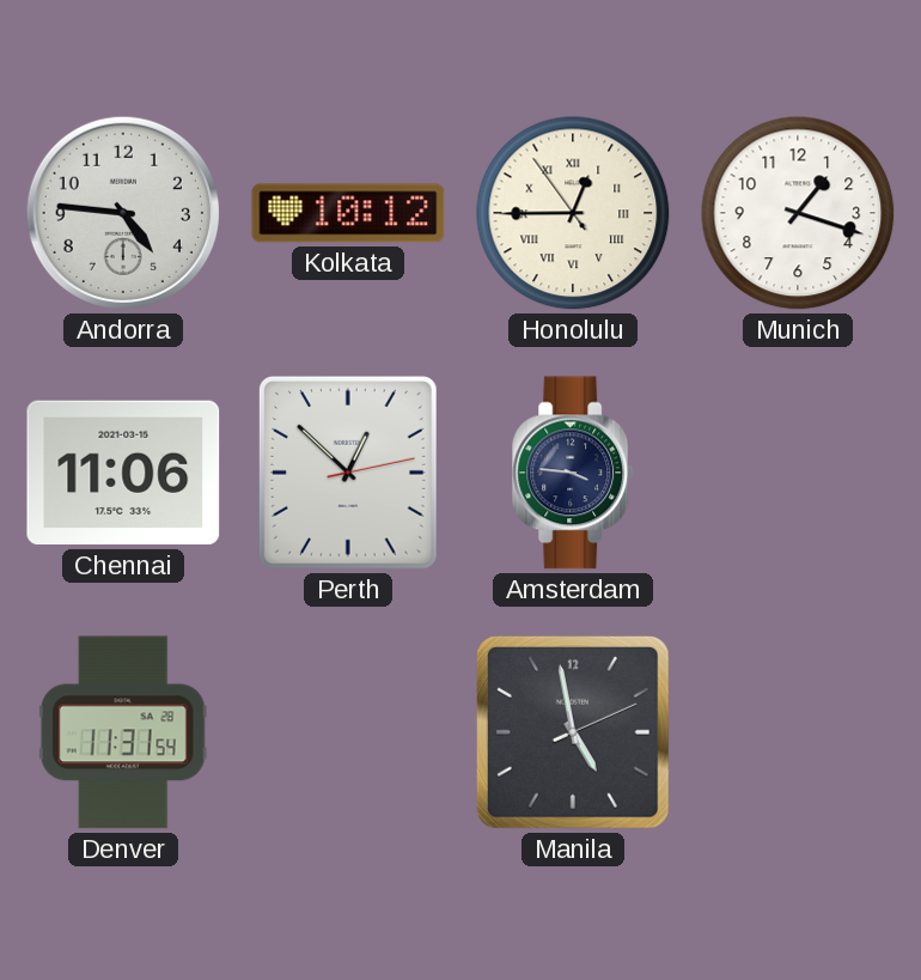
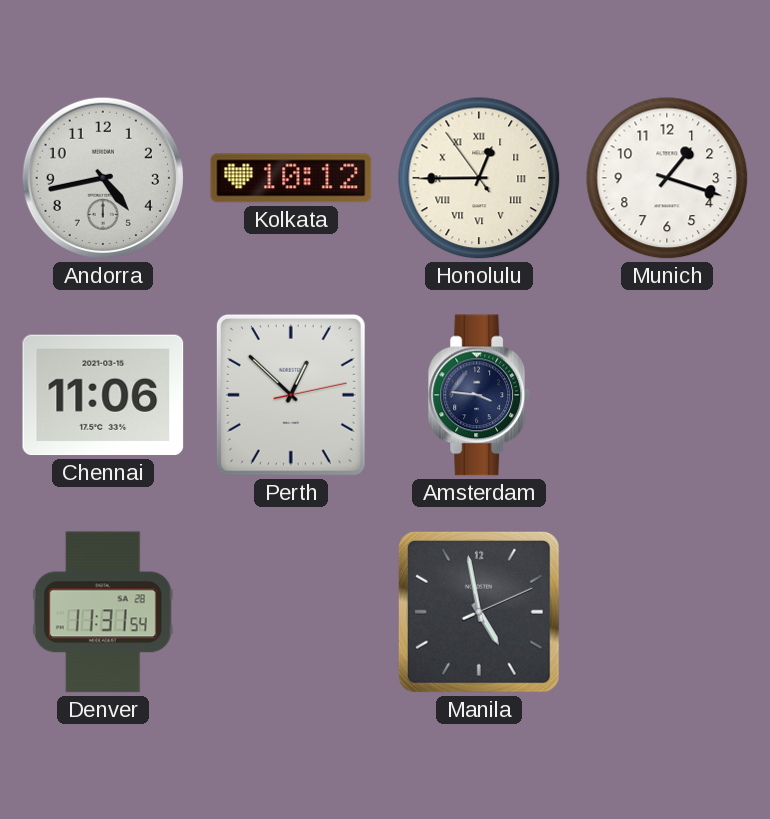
Andorra: 4:46 -> 4:43 (103, 178)
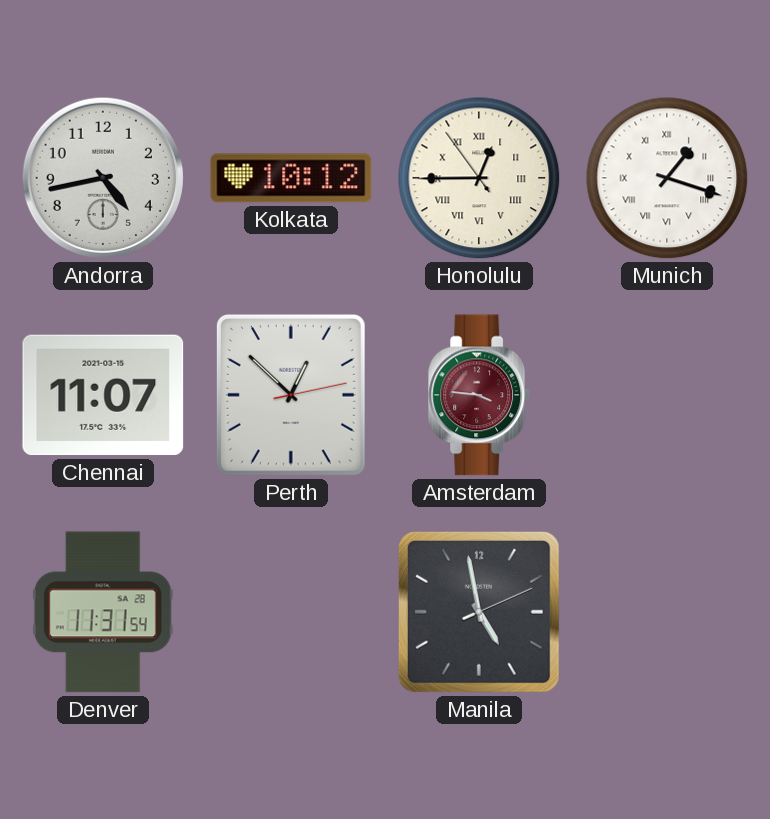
Munich numerals: Arabic -> Roman (667, 178)
Chennai: 11:06 -> 11:07 (103, 395)
Amsterdam dial: navy -> burgundy (480, 395)
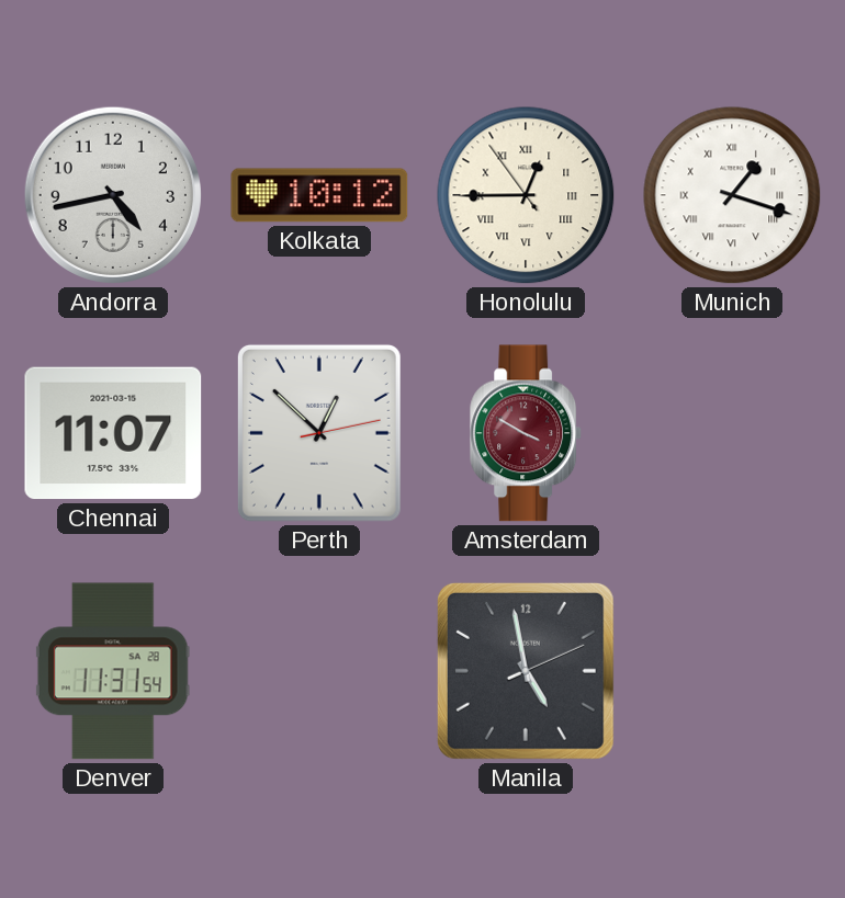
Amsterdam: 3:46 -> 3:50 (527, 433)
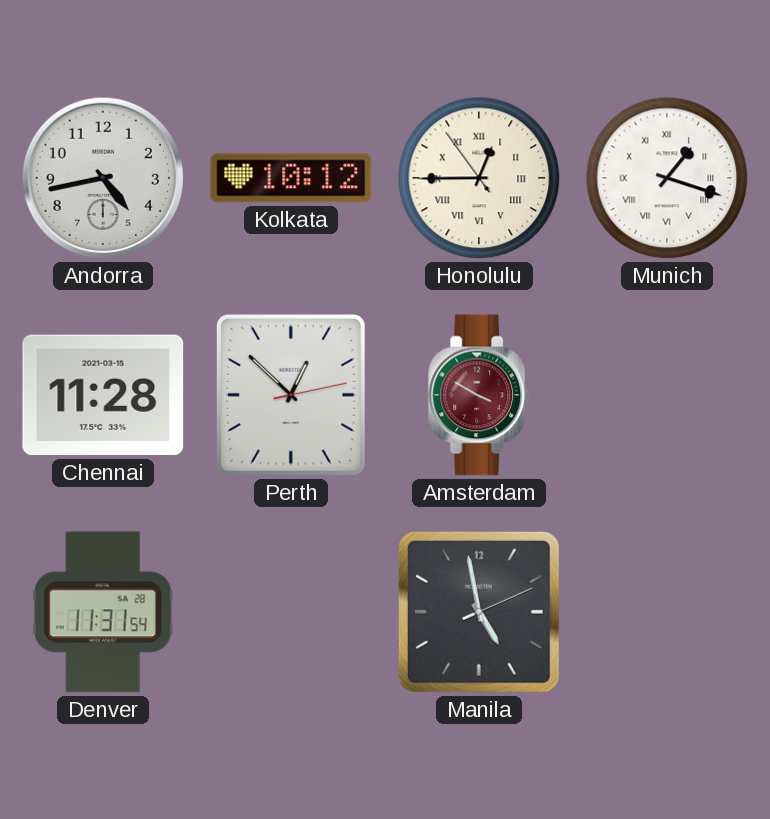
Chennai: 11:07 -> 11:28 (103, 395)
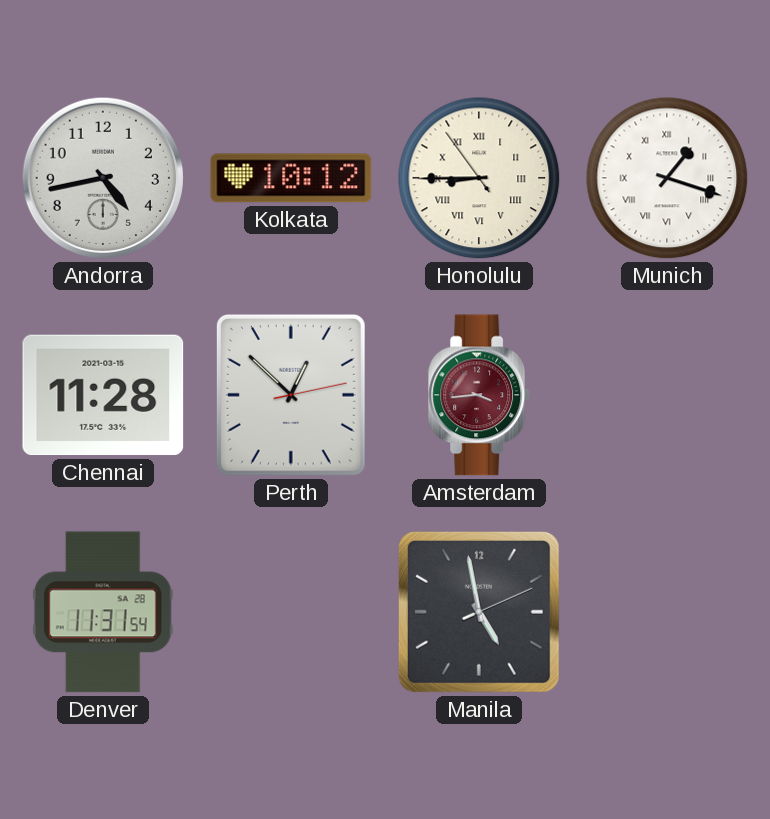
Honolulu: 12:44 -> 8:44 (479, 178)
Amsterdam: 3:50 -> 3:44 (480, 395)
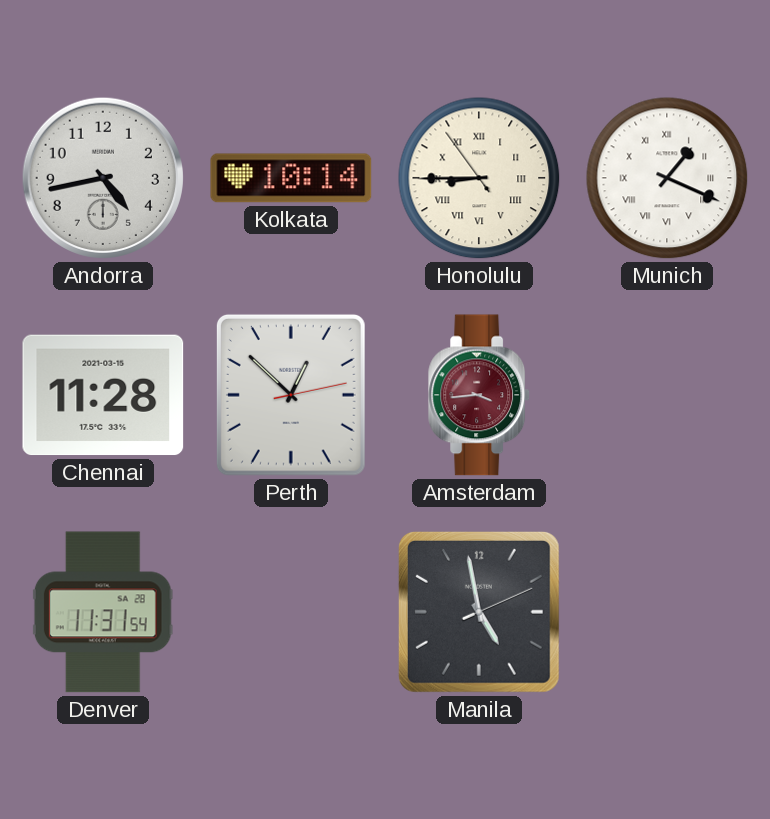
Kolkata: 10:12 -> 10:14 (291, 178)
Munich: 1:18 -> 1:19 (667, 178)
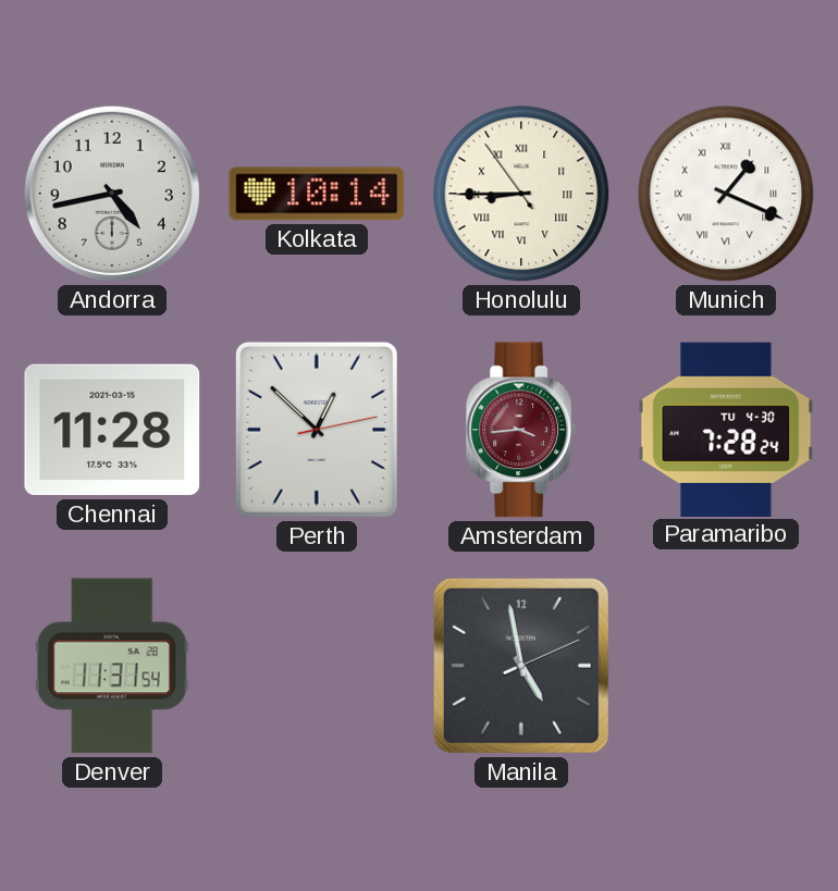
Paramaribo: none -> 7:28 (726, 429)
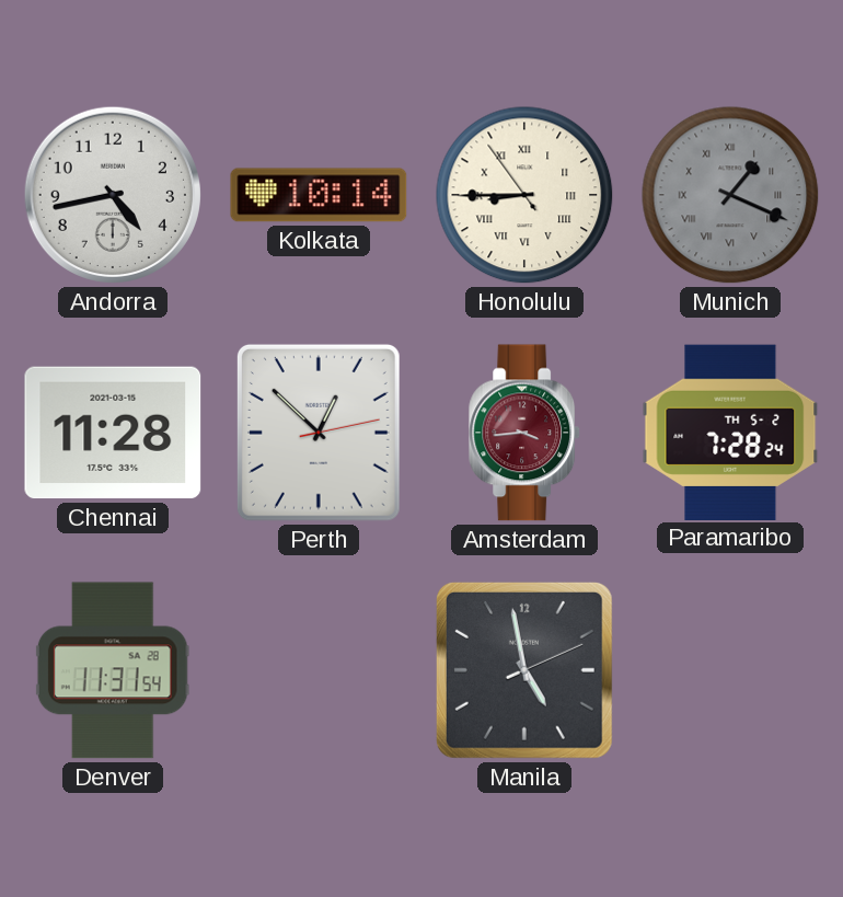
Munich dial: white -> grey (730, 195)
Paramaribo date: TU 4-30 -> TH 5-2 (730, 432)
